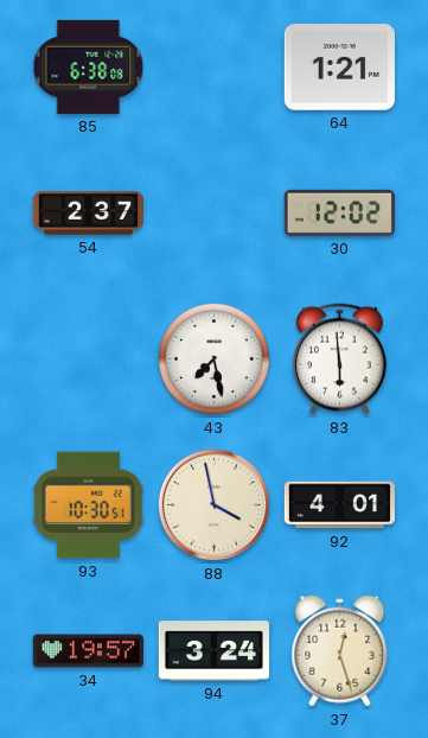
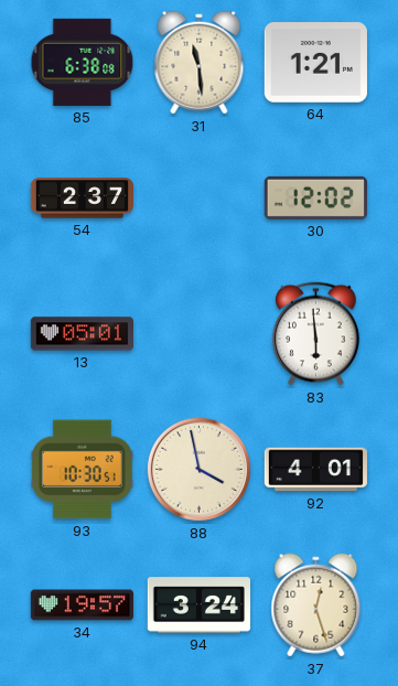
31: none -> 11:29 (200, 63)
13: none -> 05:01 (82, 334)
43: 7:28 -> none (213, 358)
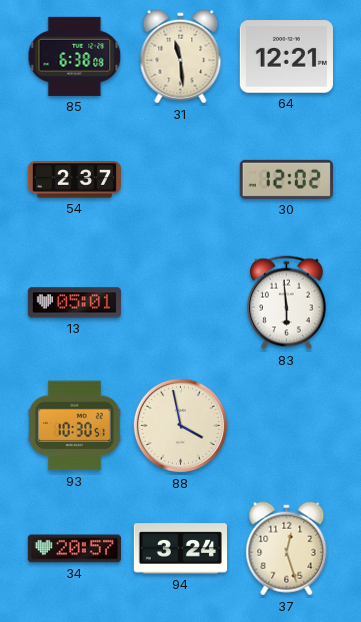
64: 1:21 -> 12:21 (286, 57)
92: 4:01 -> none (315, 470)
34: 19:57 -> 20:57 (74, 549)
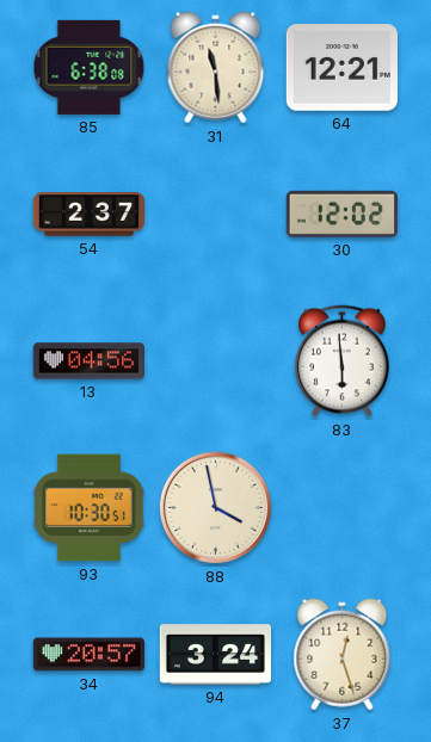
13: 05:01 -> 04:56 (88, 361)
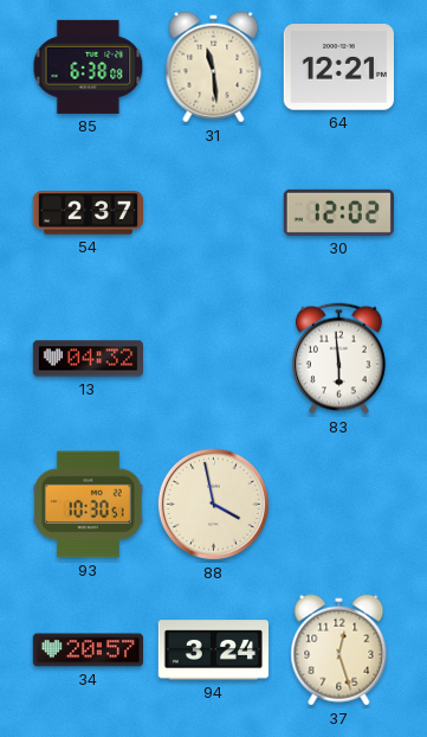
13: 04:56 -> 04:32 (88, 359)
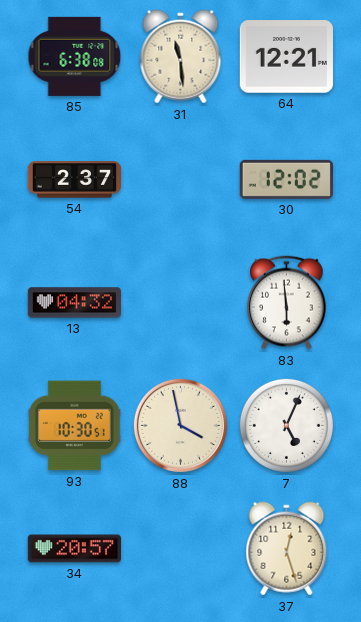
7: none -> 5:04 (286, 425)
94: 3:24 -> none (213, 651)
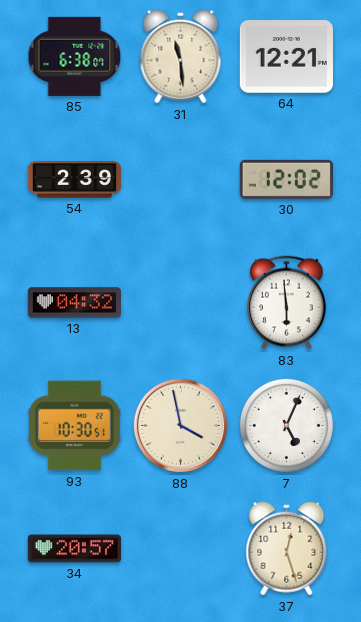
85: 6:38:08 -> 6:38:07 (75, 56)
54: 2:37 -> 2:39 (74, 180)
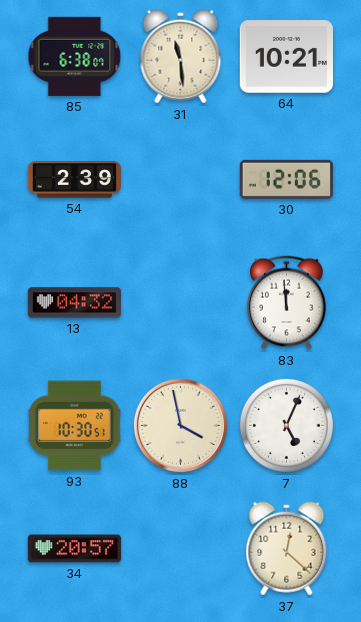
64: 12:21 -> 10:21 (286, 57)
30: 12:02 -> 12:06 (286, 179)
83: 5:59 -> 11:59 (287, 303)
37: 12:27 -> 12:22 (287, 549)
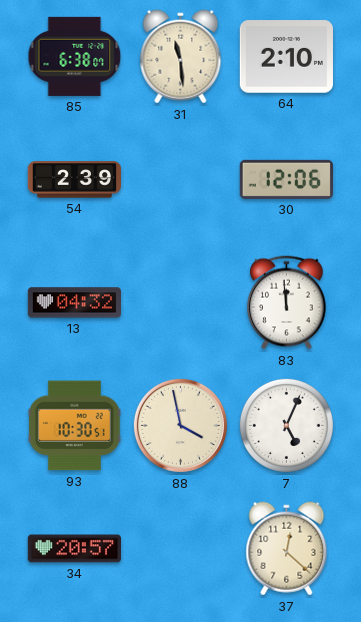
64: 10:21 -> 2:10 (286, 57)
